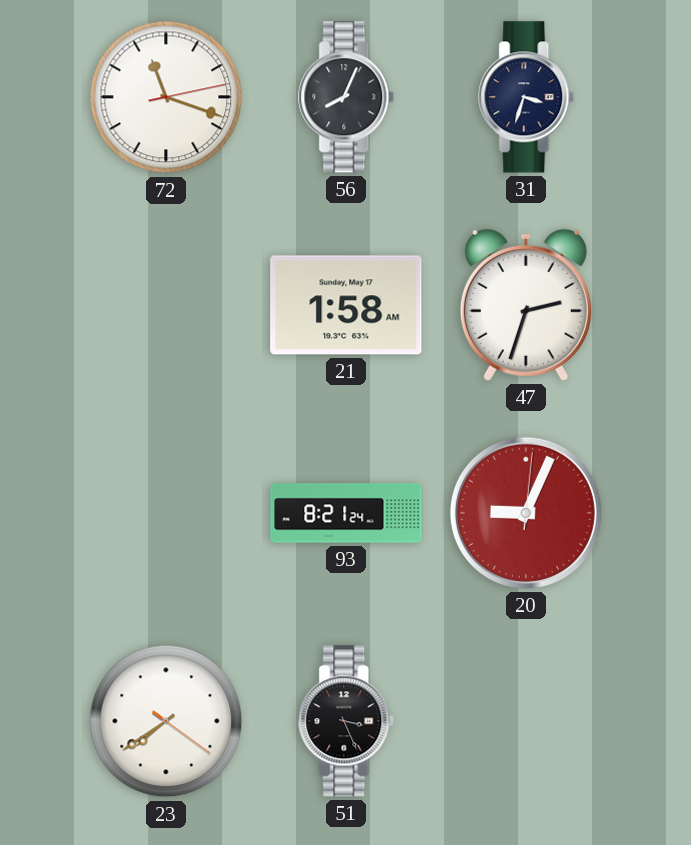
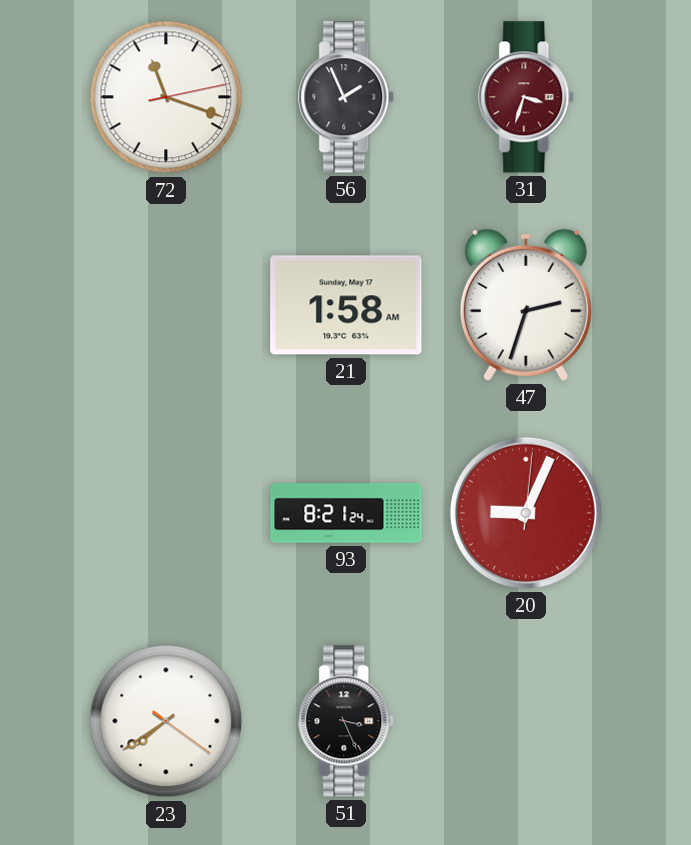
56: 8:04 -> 1:56 (347, 97)
31 dial: navy -> burgundy (527, 97)
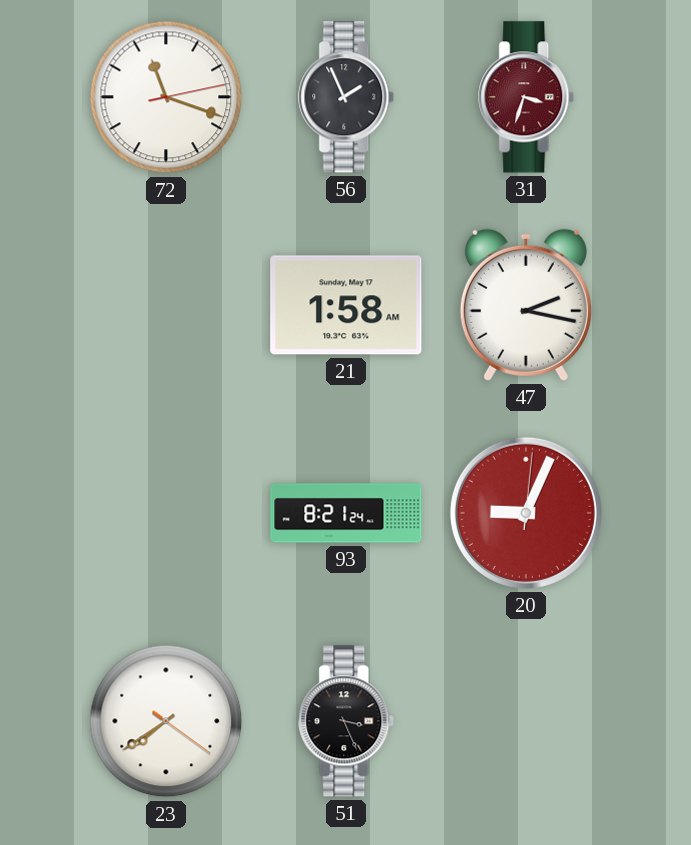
47: 2:33 -> 2:17 (526, 305)
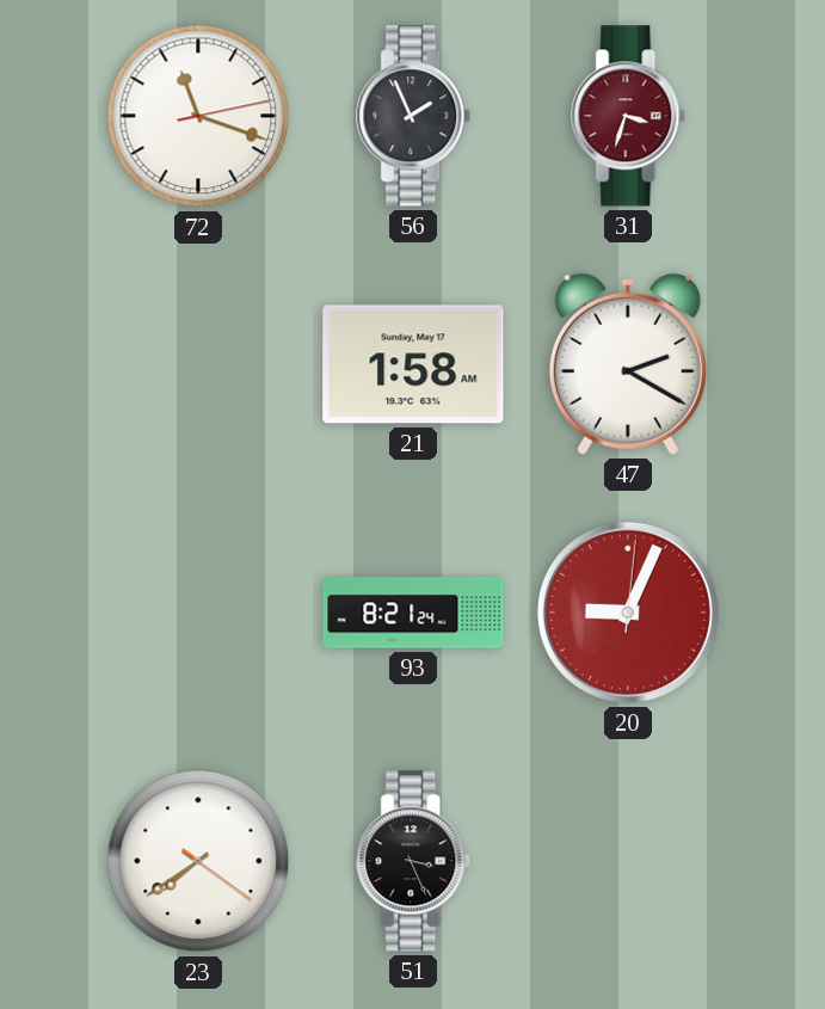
47: 2:17 -> 2:20 (628, 364)
